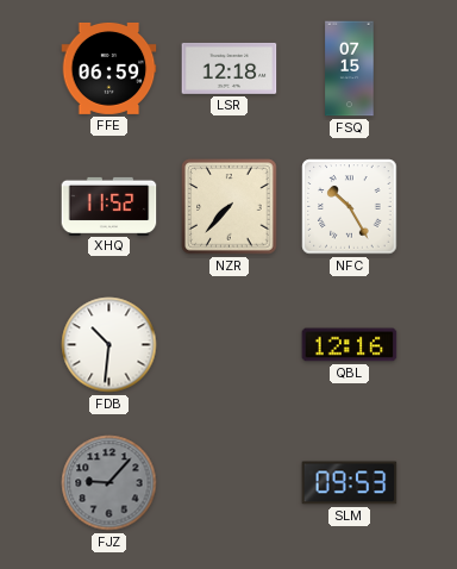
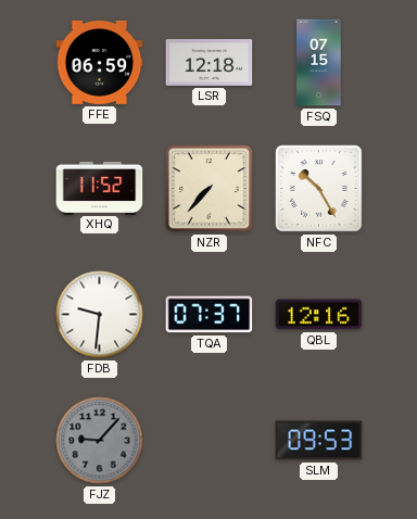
FDB: 10:31 -> 9:31 (100, 315)
TQA: none -> 07:37 (210, 315)
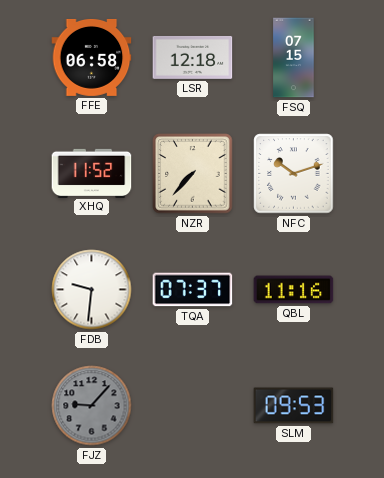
FFE: 06:59 -> 06:58 (92, 57)
NFC: 10:25 -> 10:12 (294, 174)
QBL: 12:16 -> 11:16 (294, 290)
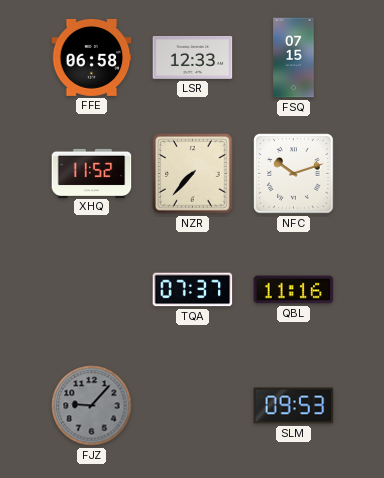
LSR: 12:18 -> 12:33 (193, 57)
FDB: 9:31 -> none (92, 290)
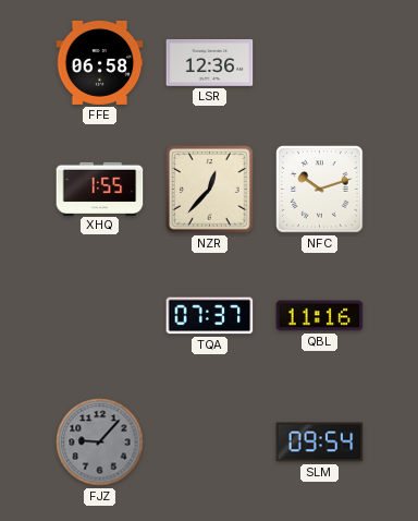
LSR: 12:33 -> 12:36 (210, 62)
FSQ: 07:15 -> none (294, 58)
XHQ: 11:52 -> 1:55 (100, 189)
NZR: 7:37 -> 12:37 (210, 190)
SLM: 09:53 -> 09:54 (320, 443)
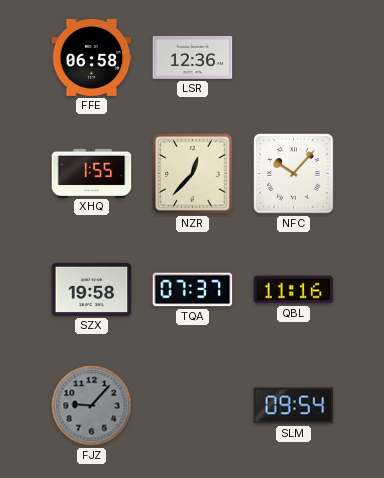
NFC: 10:12 -> 10:07 (294, 174)
SZX: none -> 19:58 (92, 289)
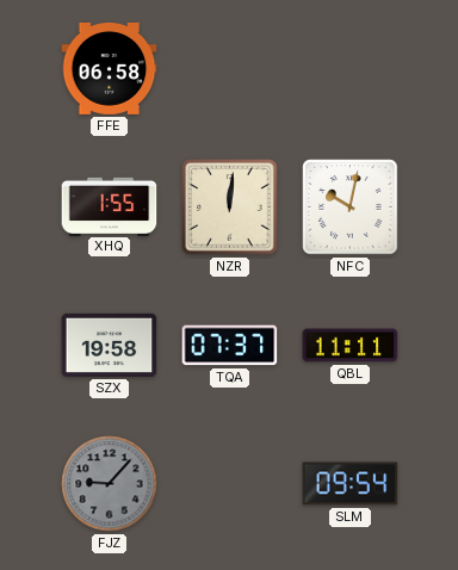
LSR: 12:36 -> none (193, 57)
NZR: 12:37 -> 12:01 (230, 207)
NFC: 10:07 -> 10:02 (351, 207)
QBL: 11:16 -> 11:11 (351, 346)
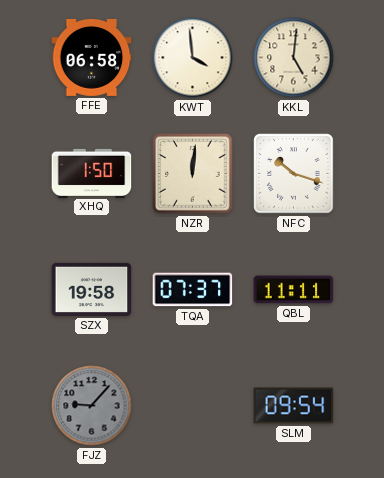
KWT: none -> 3:59 (193, 58)
KKL: none -> 5:01 (294, 58)
XHQ: 1:55 -> 1:50 (92, 173)
NFC: 10:02 -> 10:18 (294, 174)
